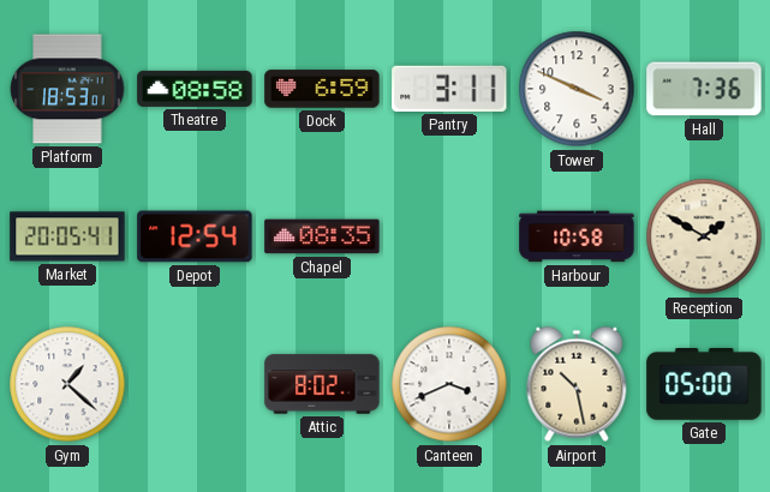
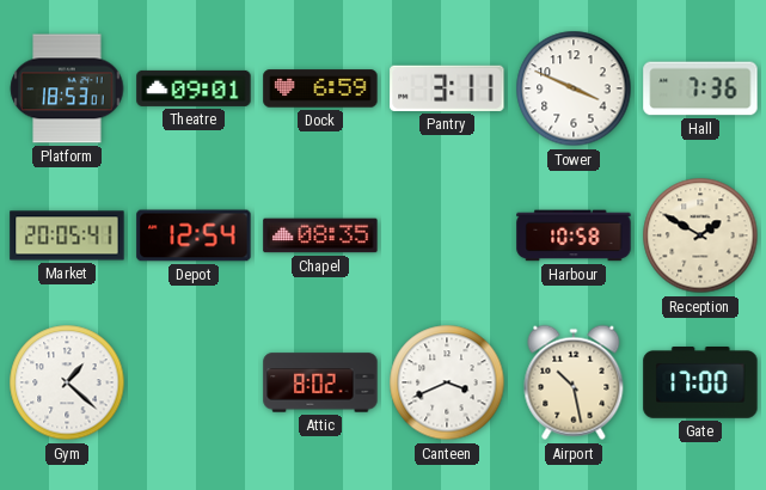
Theatre: 08:58 -> 09:01 (194, 88)
Gate: 05:00 -> 17:00 (700, 384)
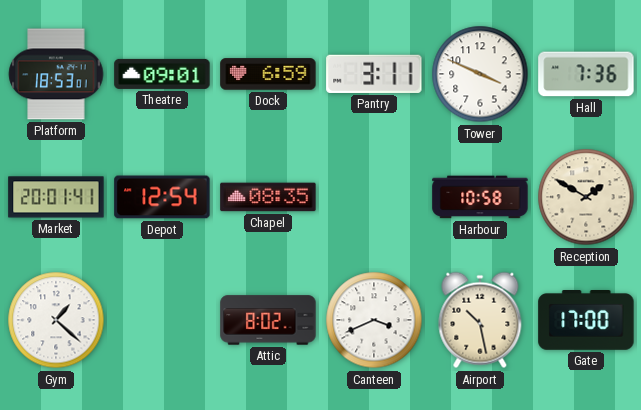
Market: 20:05 -> 20:01 (56, 197)
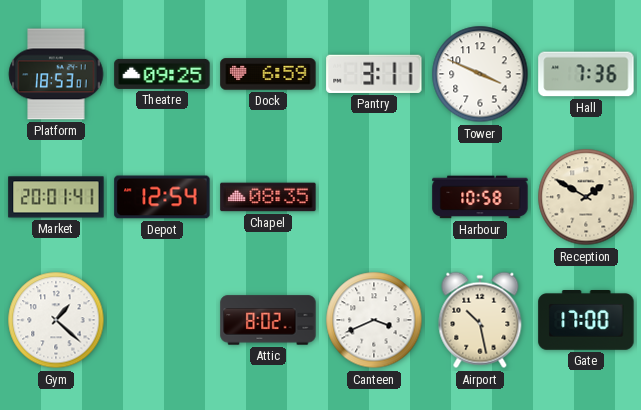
Theatre: 09:01 -> 09:25 (162, 74)
